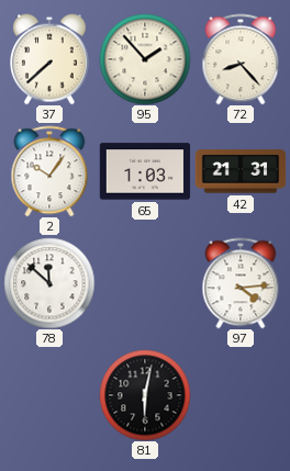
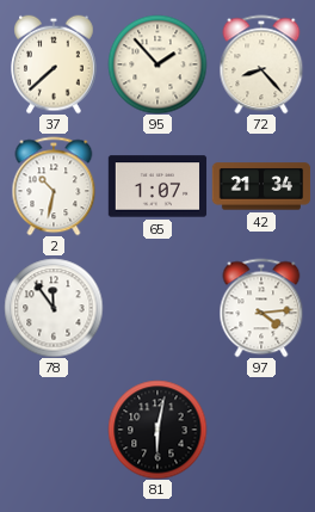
2: 10:06 -> 10:32 (54, 186)
65: 1:03 -> 1:07 (157, 186)
42: 21:31 -> 21:34 (261, 186)
78: 11:52 -> 11:54 (54, 308)
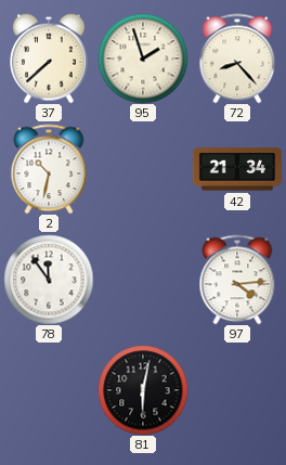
95: 1:53 -> 1:57 (143, 59)
65: 1:07 -> none (157, 186)
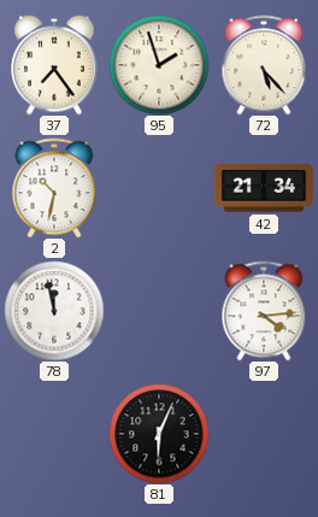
37: 7:38 -> 7:24 (55, 65)
72: 8:23 -> 5:23 (264, 65)
78: 11:54 -> 11:58 (54, 311)
81: 6:02 -> 6:04 (159, 434)
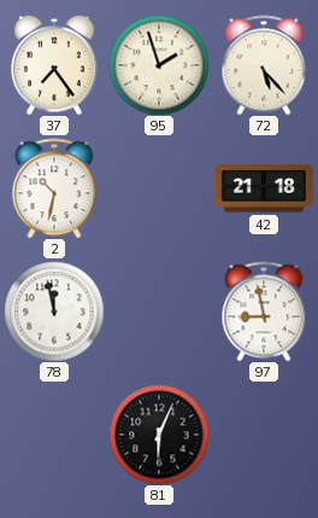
42: 21:34 -> 21:18 (264, 188)
97: 4:14 -> 8:58 (264, 312)
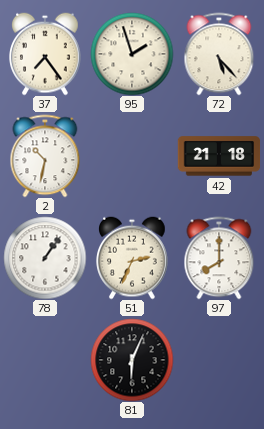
78: 11:58 -> 1:06 (45, 258)
51: none -> 2:34 (133, 258)
97: 8:58 -> 8:00 (219, 258)
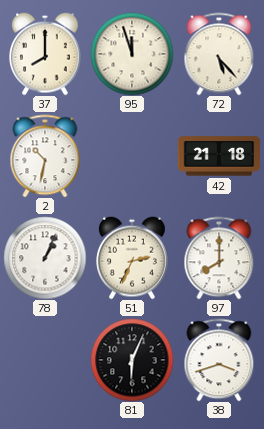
37: 7:24 -> 8:00 (46, 54)
95: 1:57 -> 11:57 (132, 54)
78: 1:06 -> 1:04 (45, 258)
38: none -> 3:42 (219, 360)
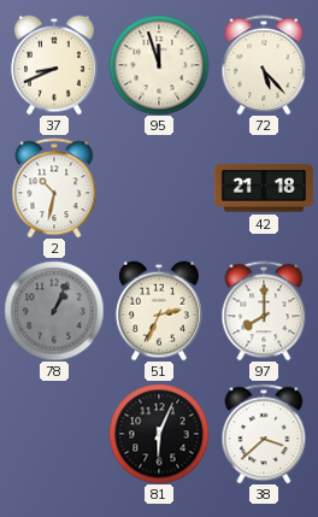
37: 8:00 -> 8:41 (55, 65)
78 dial: white -> grey (54, 311)
38: 3:42 -> 3:38 (264, 434)
